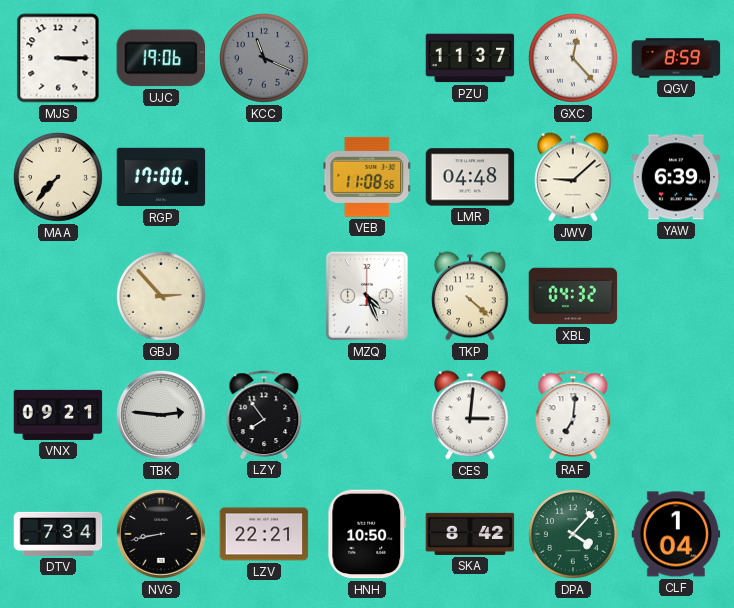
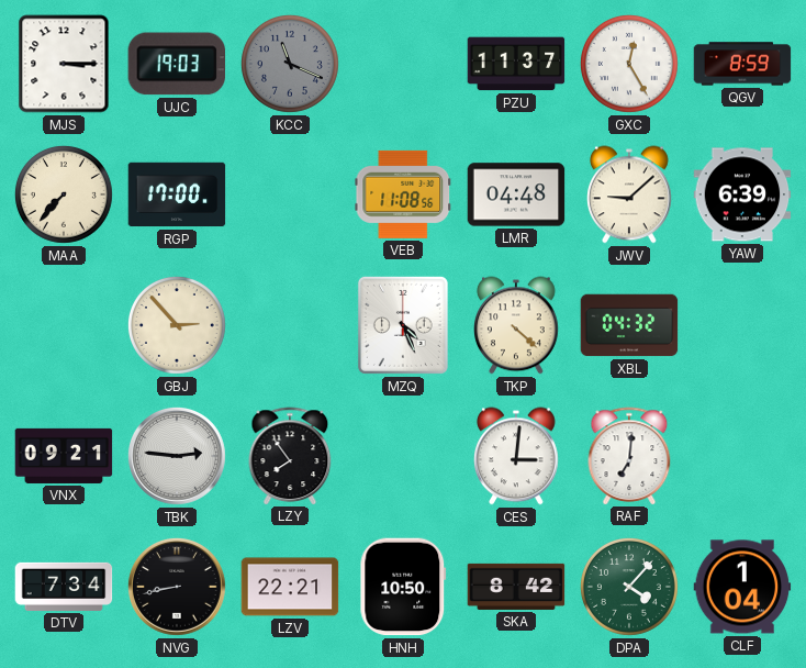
UJC: 19:06 -> 19:03 (176, 64)
GXC: 12:23 -> 12:25 (629, 64)
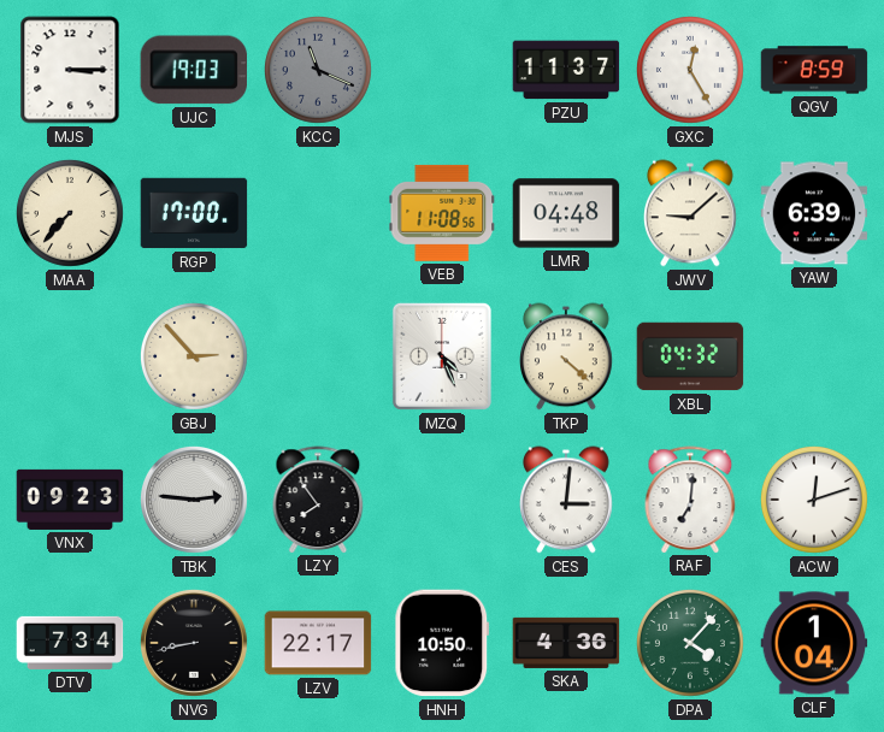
VNX: 09:21 -> 09:23 (70, 500)
ACW: none -> 12:12 (814, 500)
LZV: 22:21 -> 22:17 (318, 643)
SKA: 8:42 -> 4:36 (566, 643)
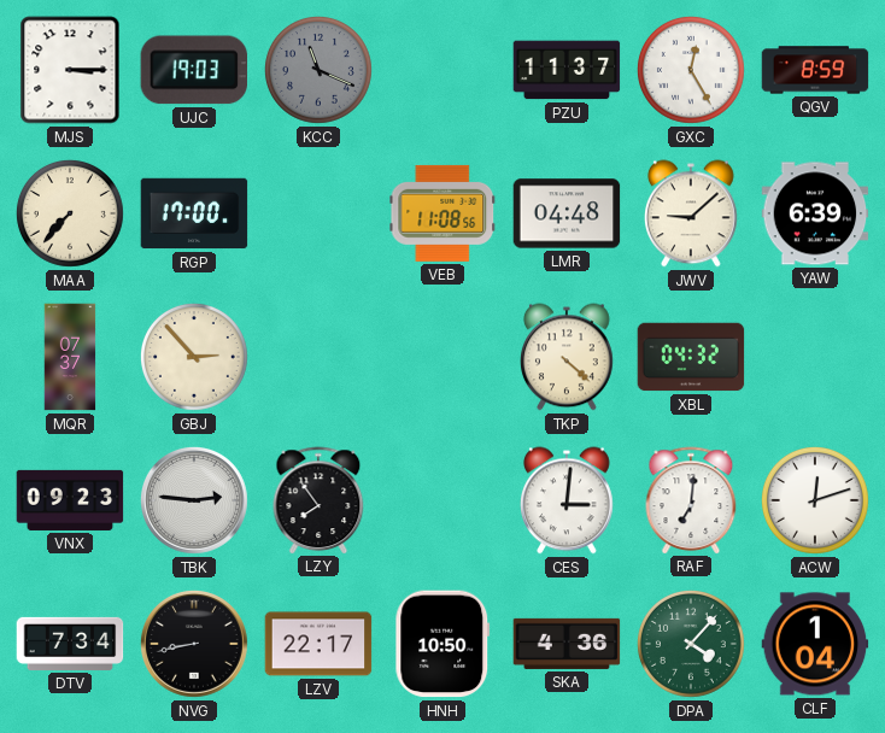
MQR: none -> 07:37 (70, 357)
MZQ: 4:26 -> none (442, 356)
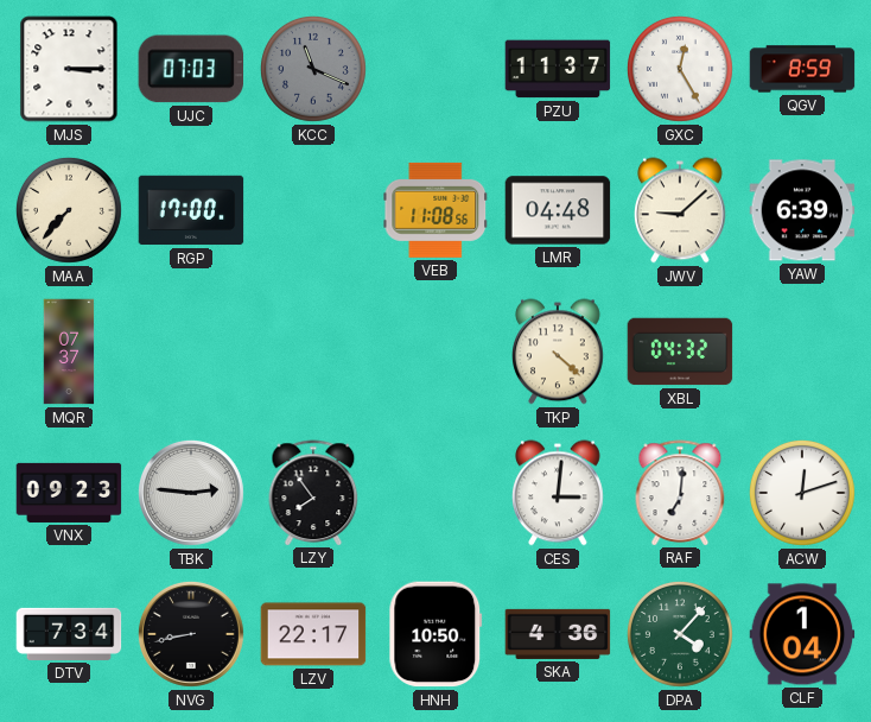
UJC: 19:03 -> 07:03 (190, 69)
GBJ: 2:53 -> none (194, 357)
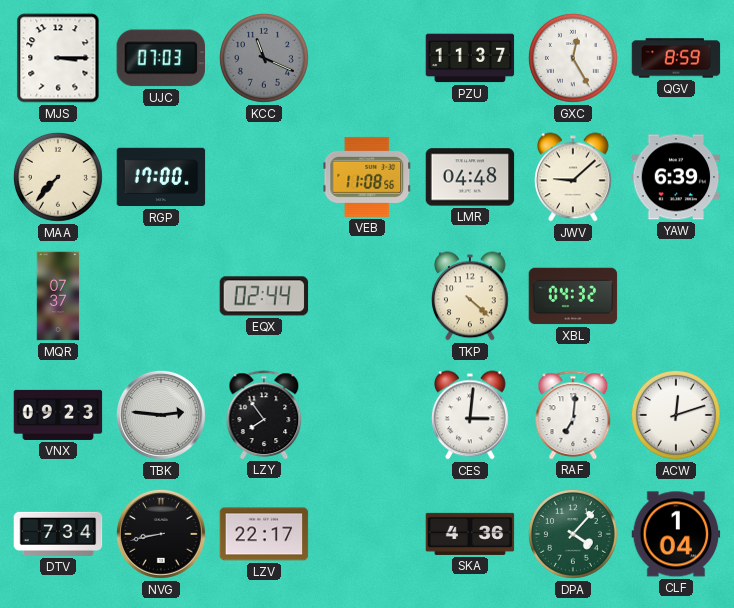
EQX: none -> 02:44 (264, 296)
HNH: 10:50 -> none (435, 634)
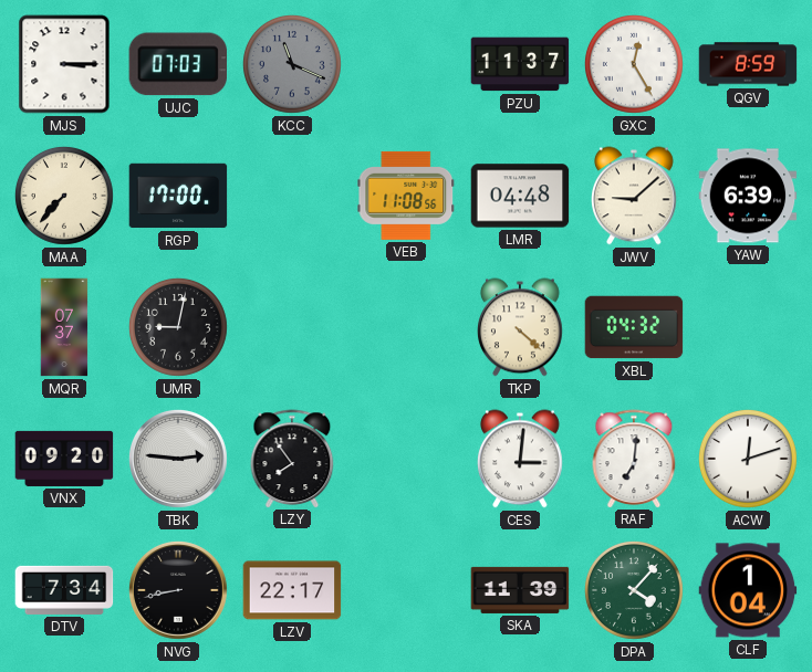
UMR: none -> 9:02 (178, 327)
EQX: 02:44 -> none (264, 296)
VNX: 09:23 -> 09:20 (64, 459)
SKA: 4:36 -> 11:39 (520, 590)
